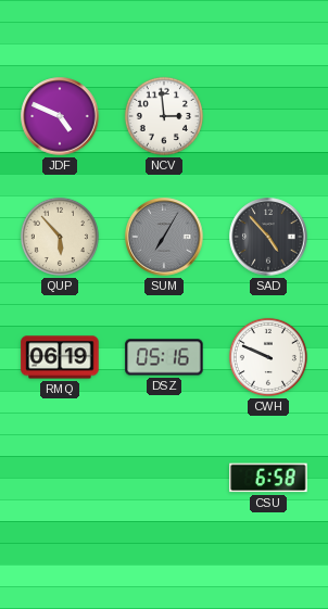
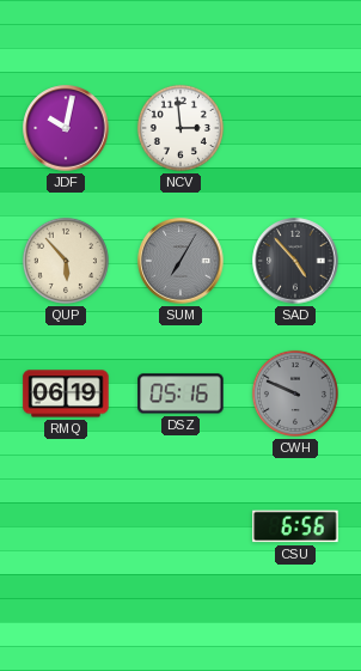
JDF: 4:49 -> 10:02 (66, 128)
CWH dial: white -> grey (295, 394)
CSU: 6:58 -> 6:56 (295, 526)
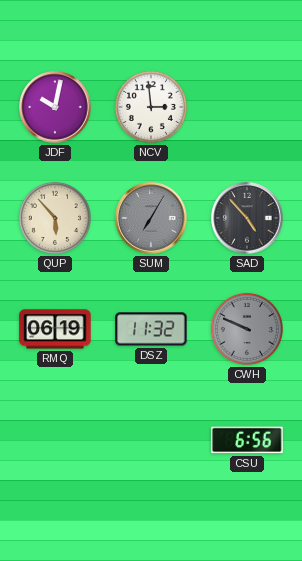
DSZ: 05:16 -> 11:32 (151, 329)
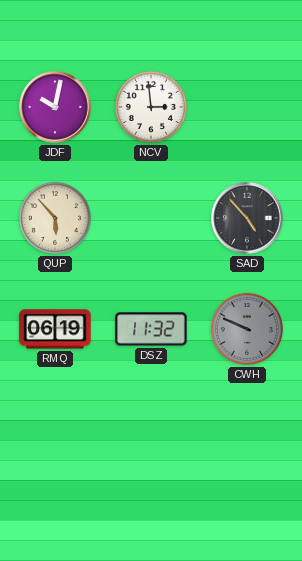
SUM: 7:05 -> none (151, 218)
CSU: 6:56 -> none (247, 440)
